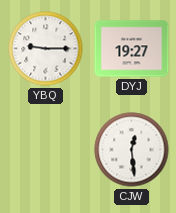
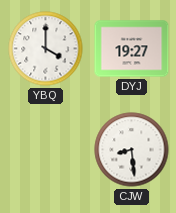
YBQ: 9:15 -> 4:00 (46, 49)
CJW: 12:29 -> 8:29 (132, 150)
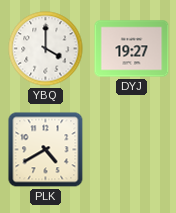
PLK: none -> 4:40 (46, 150)
CJW: 8:29 -> none (132, 150)
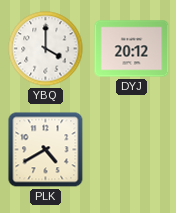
DYJ: 19:27 -> 20:12 (132, 49)
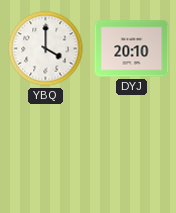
DYJ: 20:12 -> 20:10 (132, 49)
PLK: 4:40 -> none (46, 150)
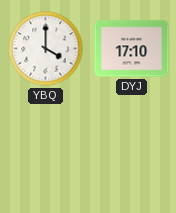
DYJ: 20:10 -> 17:10 (132, 49)
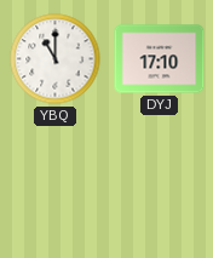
YBQ: 4:00 -> 11:00 (56, 59)
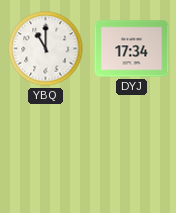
DYJ: 17:10 -> 17:34 (132, 49)
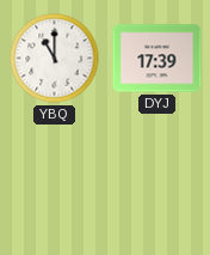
DYJ: 17:34 -> 17:39 (157, 59)
